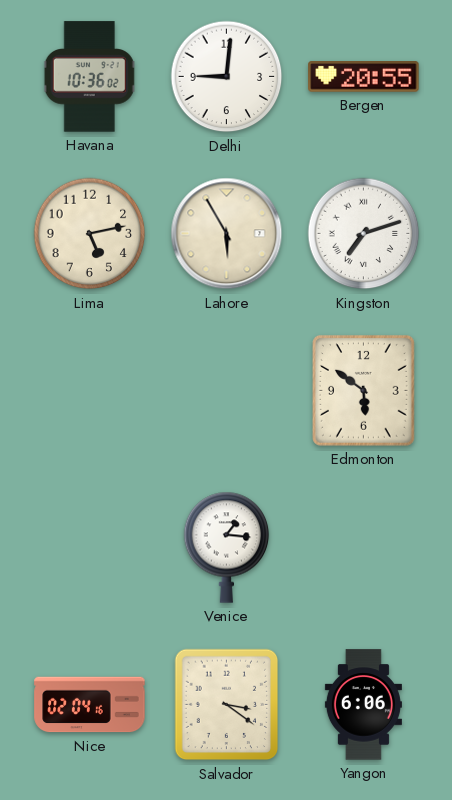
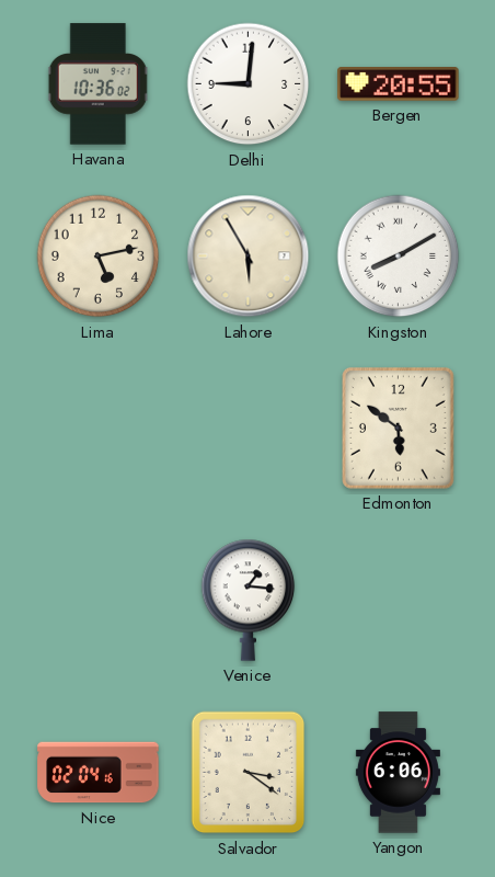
Kingston: 7:12 -> 8:10 (399, 257)
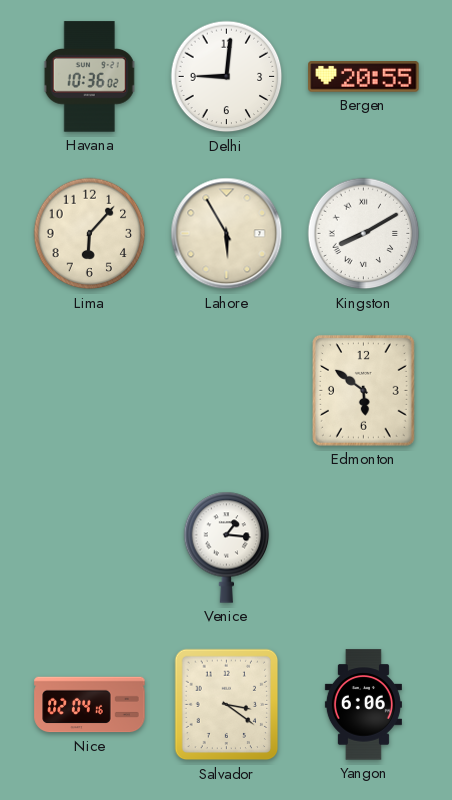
Lima: 5:13 -> 6:07 (90, 234)
